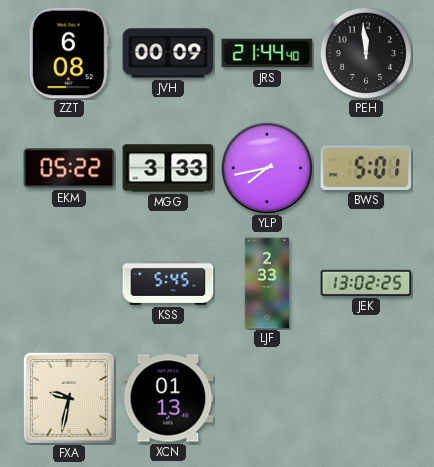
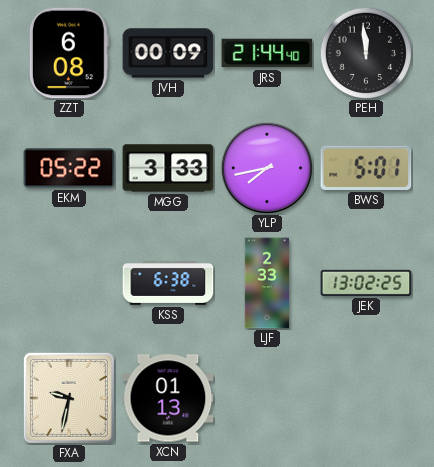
KSS: 5:45 -> 6:38 (168, 284)
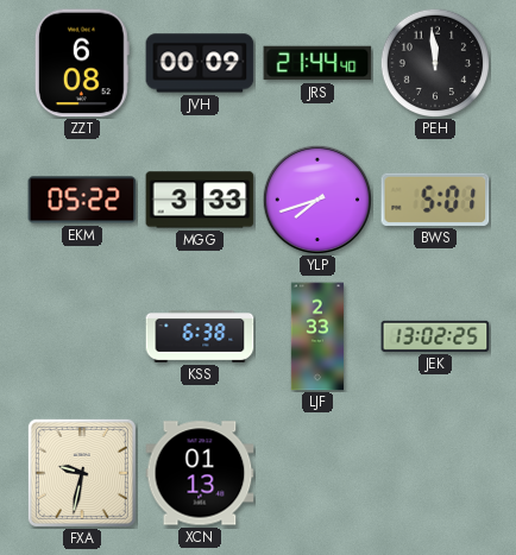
YLP: 7:43 -> 7:42 (317, 200)
